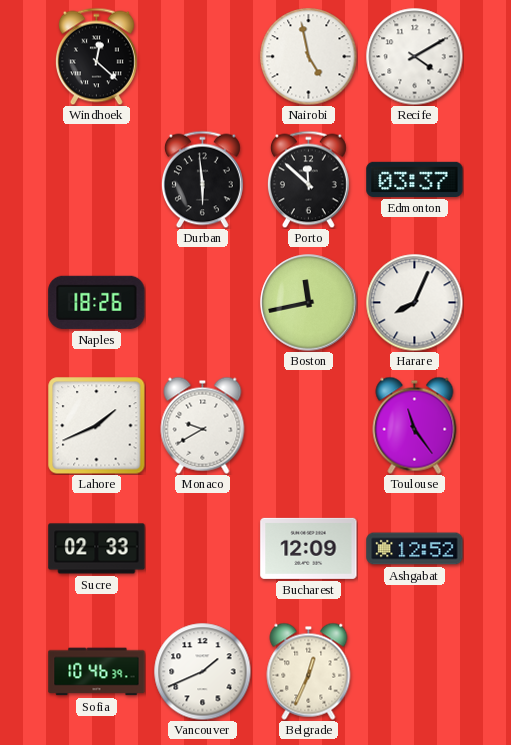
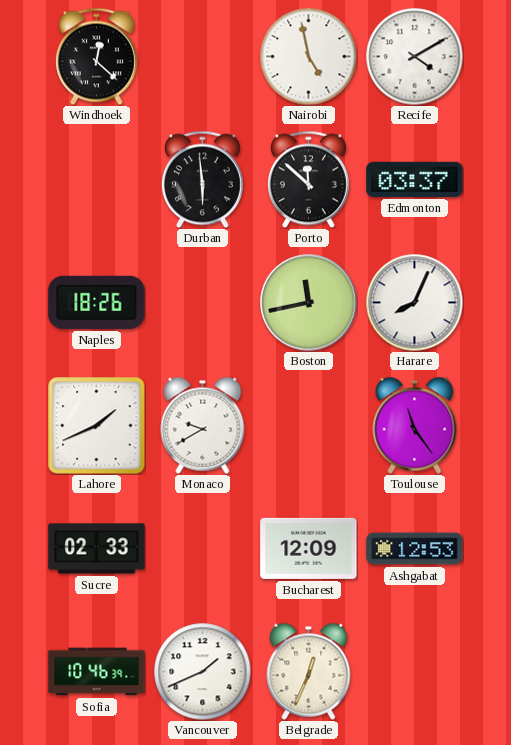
Ashgabat: 12:52 -> 12:53 (415, 549)
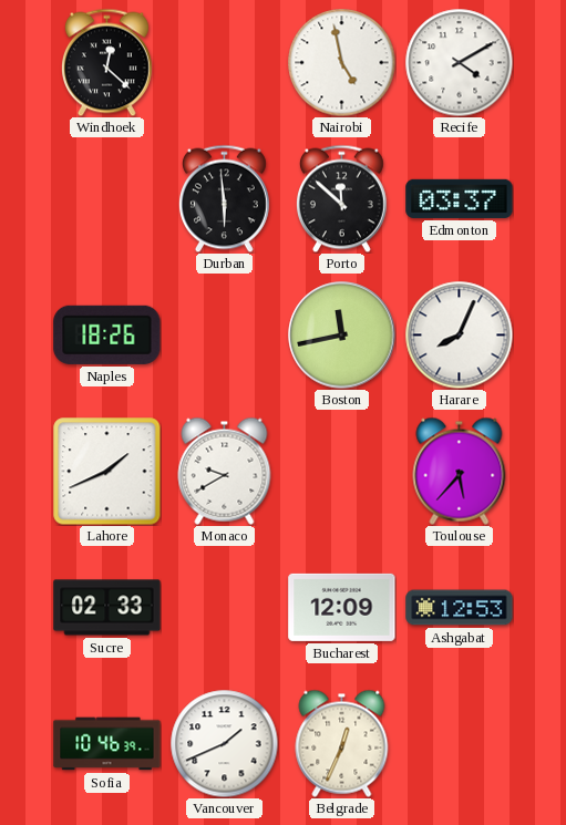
Toulouse: 11:24 -> 5:37 (460, 471)
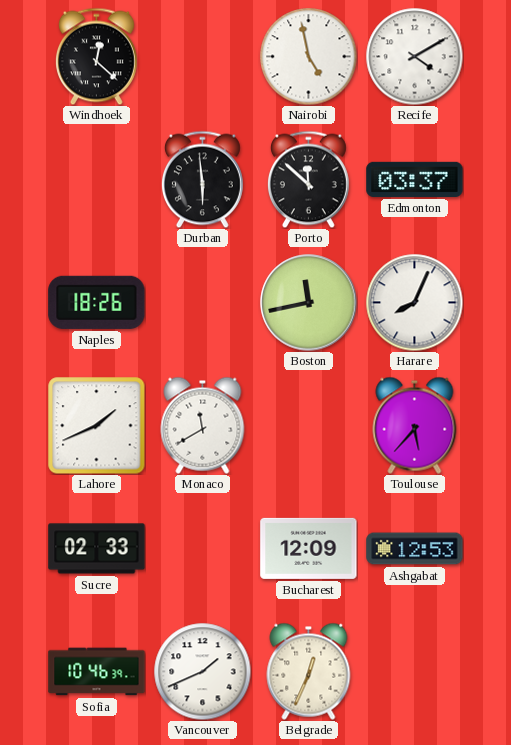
Monaco: 9:40 -> 11:40 (203, 425)
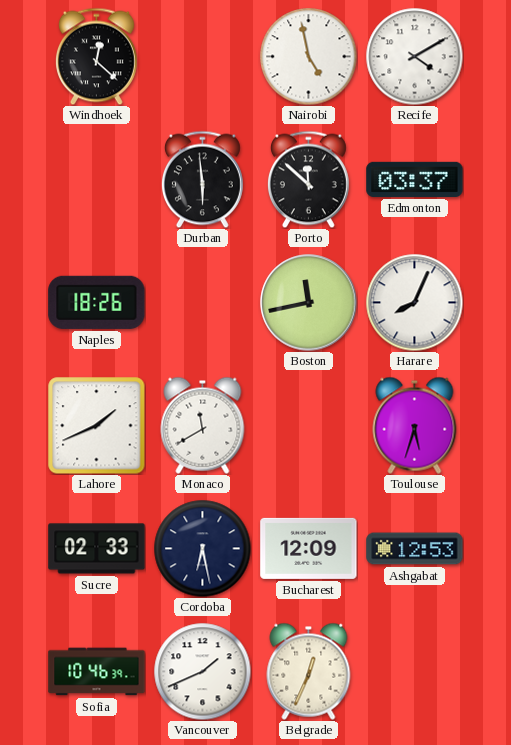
Toulouse: 5:37 -> 5:33 (415, 425)
Cordoba: none -> 6:28 (202, 548)
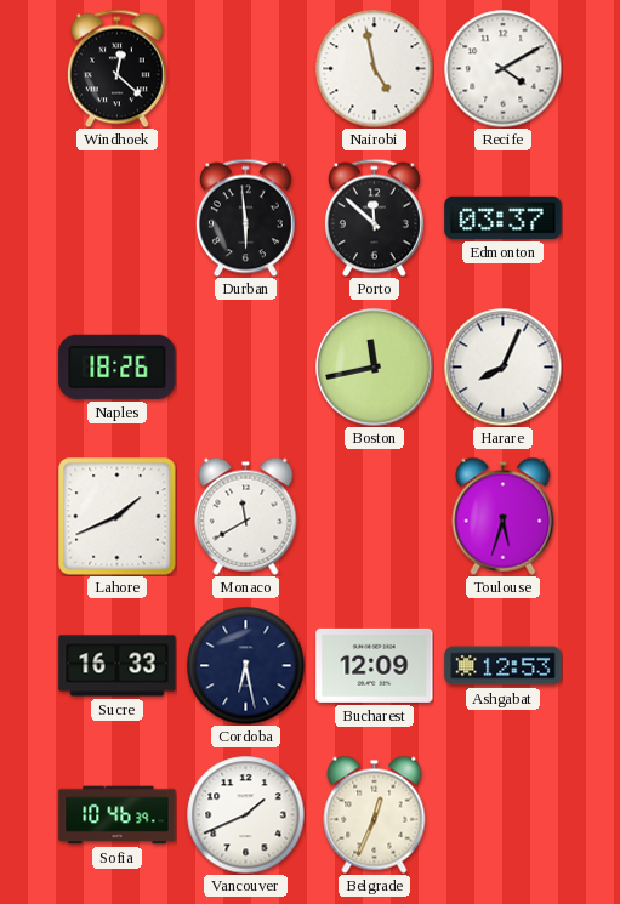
Sucre: 02:33 -> 16:33 (118, 666)
